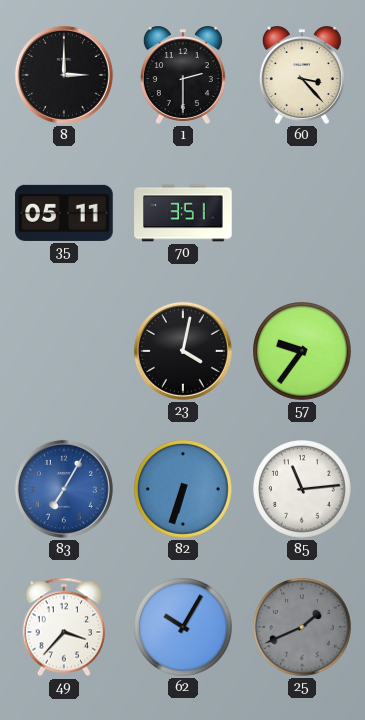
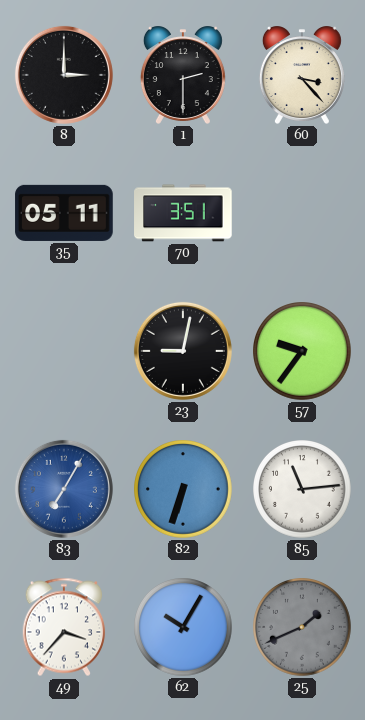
23: 4:02 -> 9:02 (183, 351)
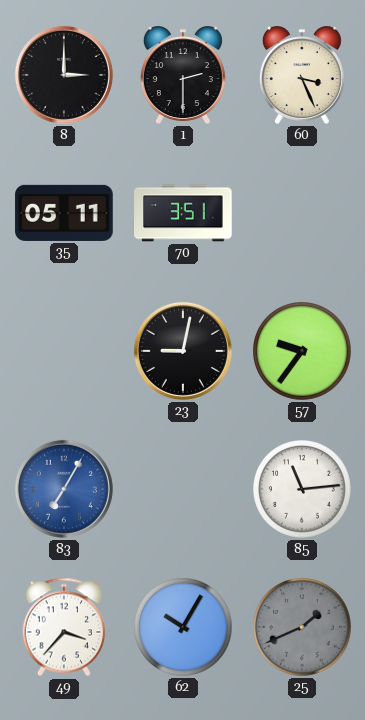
60: 3:23 -> 3:26 (302, 75)
82: 6:33 -> none (184, 490)
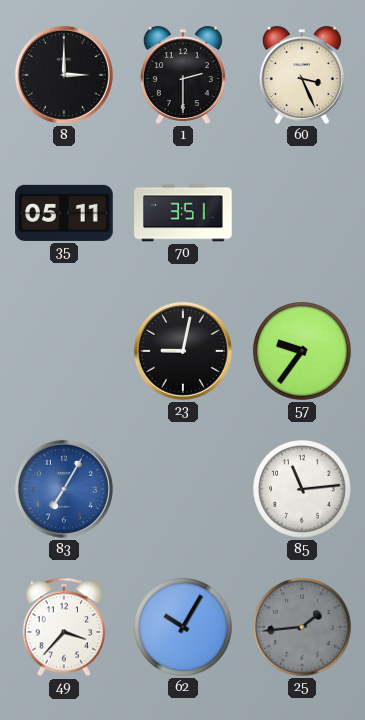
25: 1:41 -> 1:44 (303, 628)
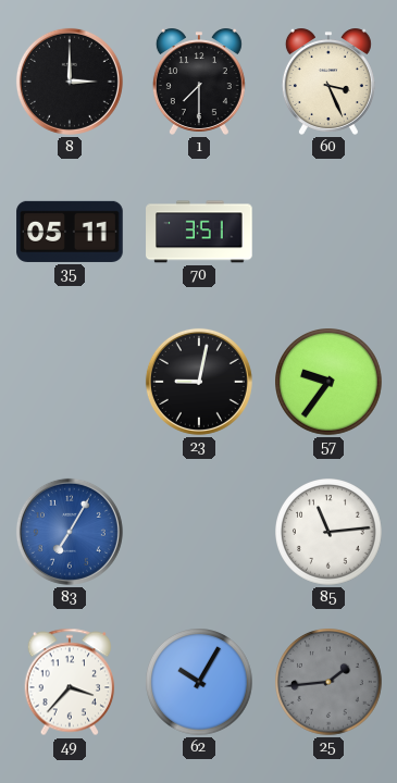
1: 2:30 -> 7:30 (199, 82)
